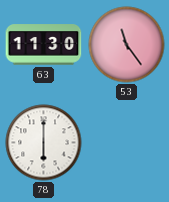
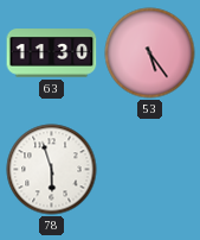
53: 11:24 -> 5:24 (150, 53)
78: 6:00 -> 5:57 (52, 170)
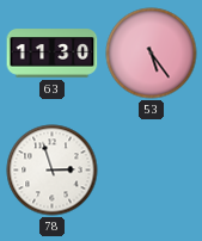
78: 5:57 -> 2:57 (53, 171)
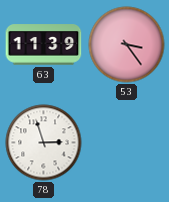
63: 11:30 -> 11:39 (44, 45)
53: 5:24 -> 3:24 (127, 45)
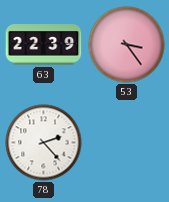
63: 11:39 -> 22:39 (44, 45)
78: 2:57 -> 2:23 (44, 143)
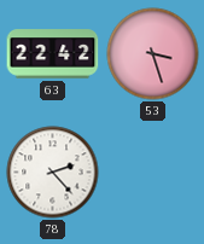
63: 22:39 -> 22:42 (53, 54)
53: 3:24 -> 3:27 (153, 54)
